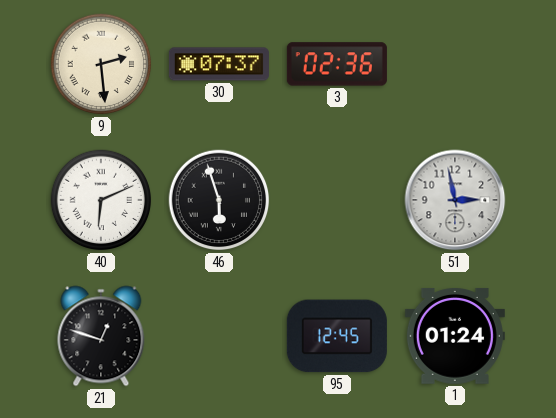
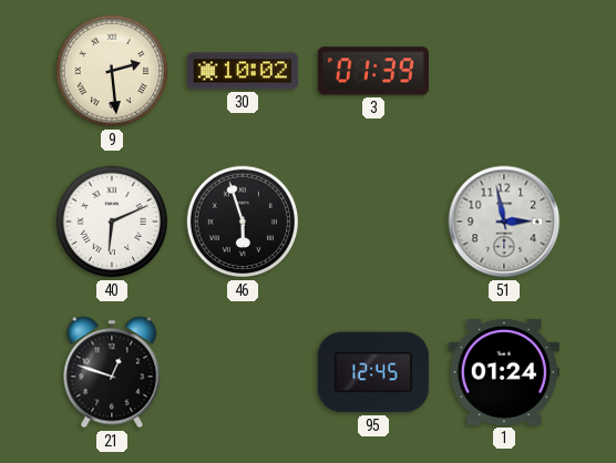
30: 07:37 -> 10:02 (243, 71)
3: 02:36 -> 01:39 (373, 71)
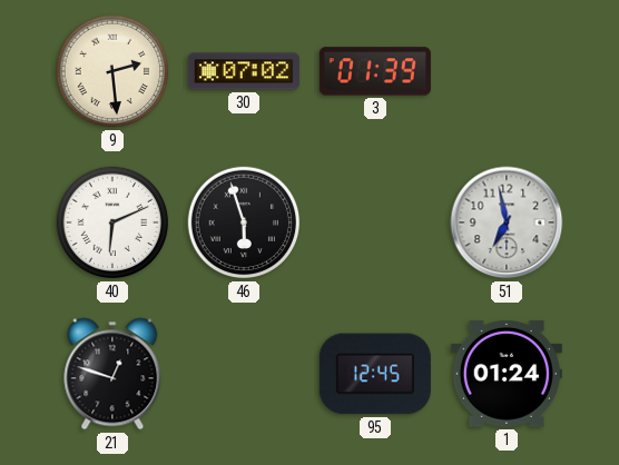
30: 10:02 -> 07:02 (244, 71)
51: 2:58 -> 6:58 (507, 222)
